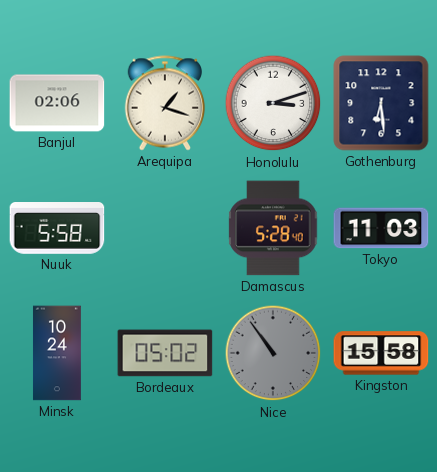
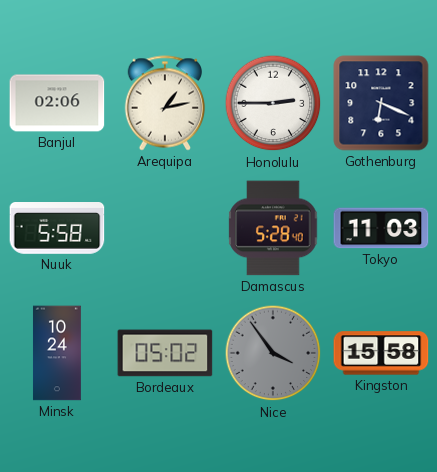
Arequipa: 1:18 -> 1:13 (165, 103)
Honolulu: 3:12 -> 2:45 (273, 103)
Gothenburg: 6:29 -> 6:19 (381, 103)
Nice: 10:54 -> 3:54 (273, 353)
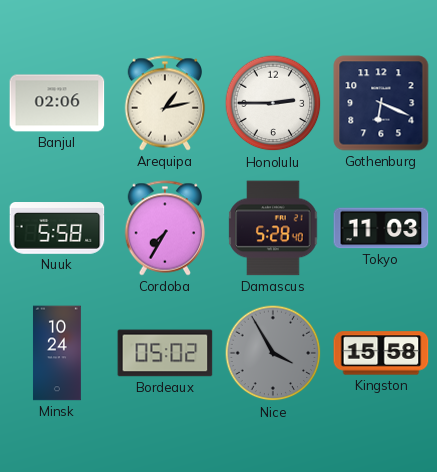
Cordoba: none -> 7:35 (165, 228)
Nice: 3:54 -> 3:55 (273, 353)
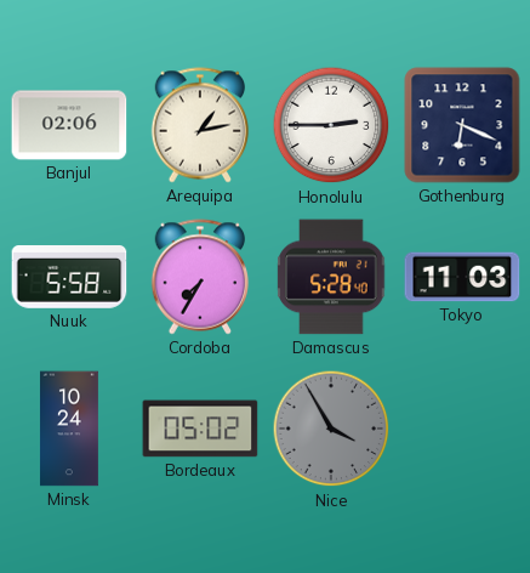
Kingston: 15:58 -> none (381, 353)
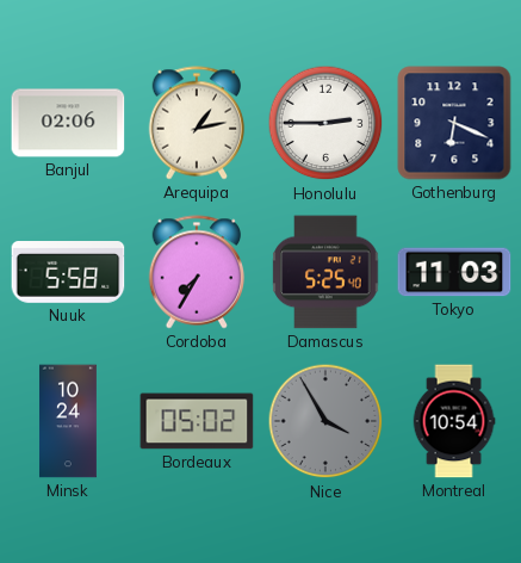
Damascus: 5:28 -> 5:25 (325, 272)
Montreal: none -> 10:54 (454, 421)
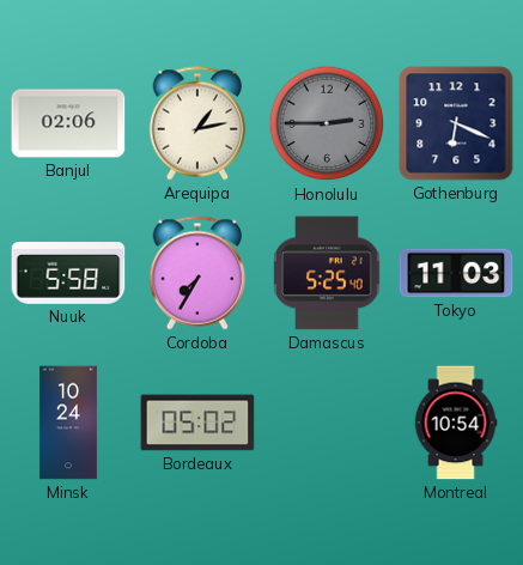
Honolulu dial: white -> grey (327, 123)
Nice: 3:55 -> none (325, 421)
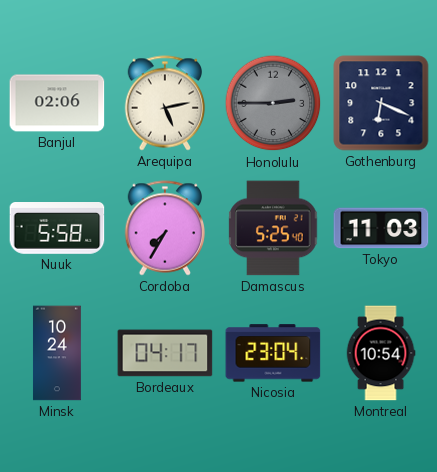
Arequipa: 1:13 -> 5:13 (165, 103)
Bordeaux: 05:02 -> 04:17 (165, 353)
Nicosia: none -> 23:04 (273, 353)
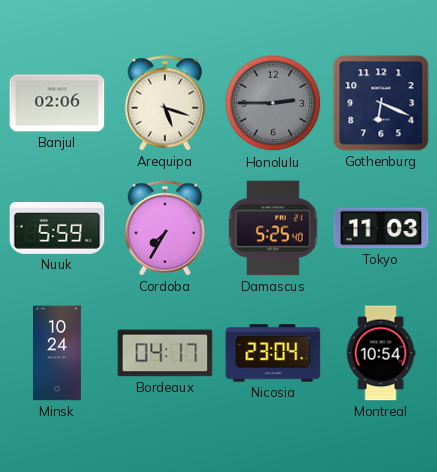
Arequipa: 5:13 -> 5:18 (165, 103)
Nuuk: 5:58 -> 5:59 (57, 229)
